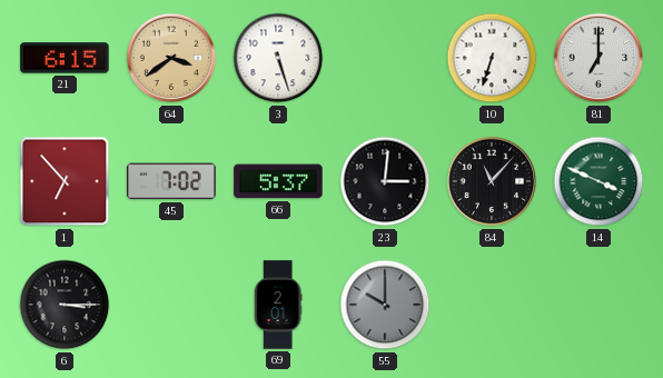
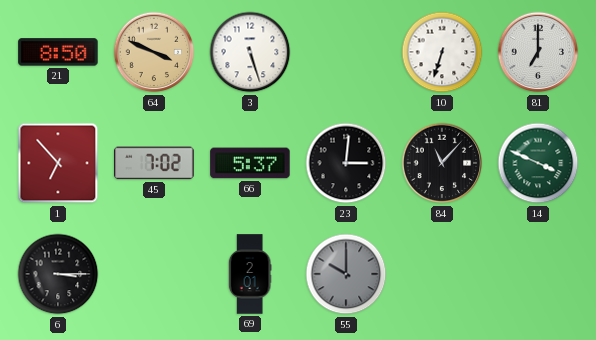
21: 6:15 -> 8:50 (58, 52)
64: 3:39 -> 3:49 (154, 52)
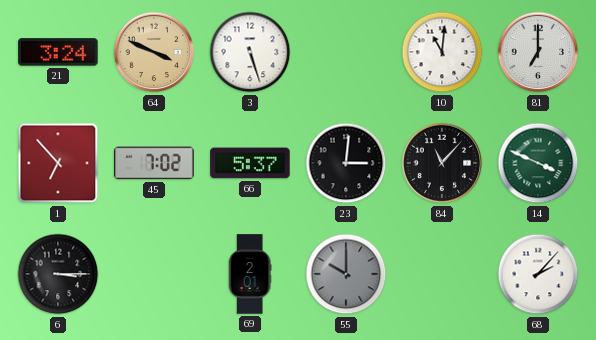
21: 8:50 -> 3:24 (58, 52)
10: 6:33 -> 11:01 (442, 52)
68: none -> 2:07 (538, 274)
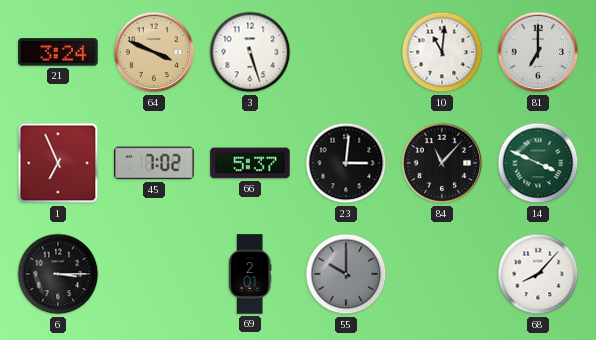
1: 6:53 -> 6:56 (58, 163)
68: 2:07 -> 8:07 (538, 274)
